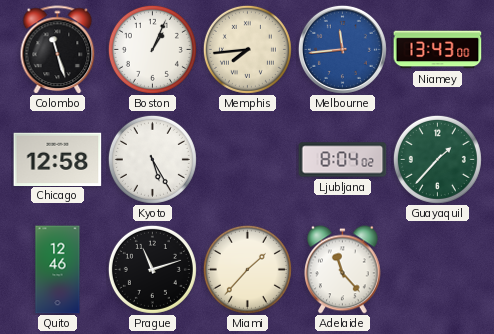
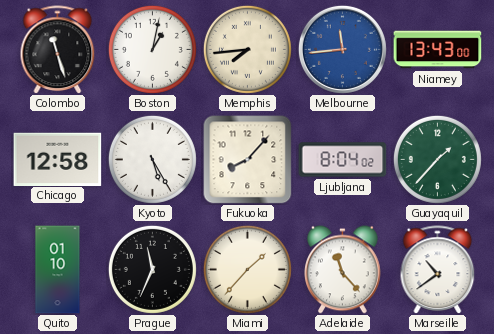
Boston: 1:04 -> 1:02 (152, 49)
Fukuoka: none -> 8:07 (248, 160)
Quito: 12:46 -> 01:10 (58, 270)
Prague: 11:12 -> 11:34 (152, 269)
Marseille: none -> 10:39 (438, 269)
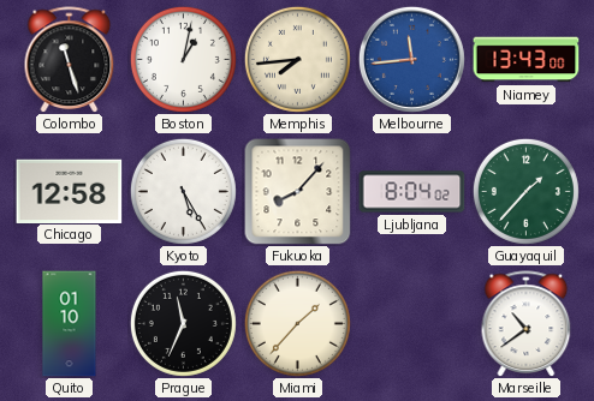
Adelaide: 11:23 -> none (343, 270)
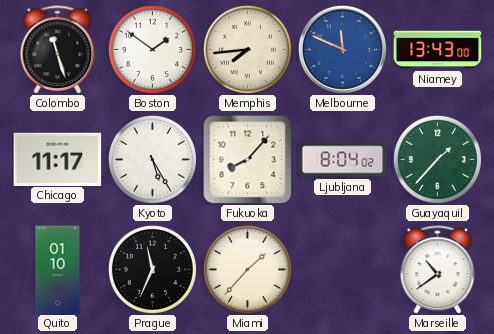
Boston: 1:02 -> 1:51 (152, 49)
Melbourne: 11:44 -> 11:49 (342, 49)
Chicago: 12:58 -> 11:17 (58, 159)
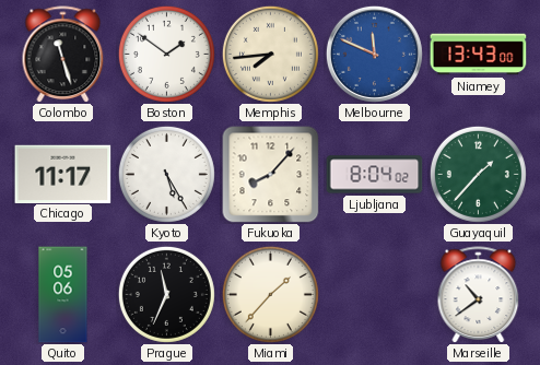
Quito: 01:10 -> 05:06 (63, 295)
